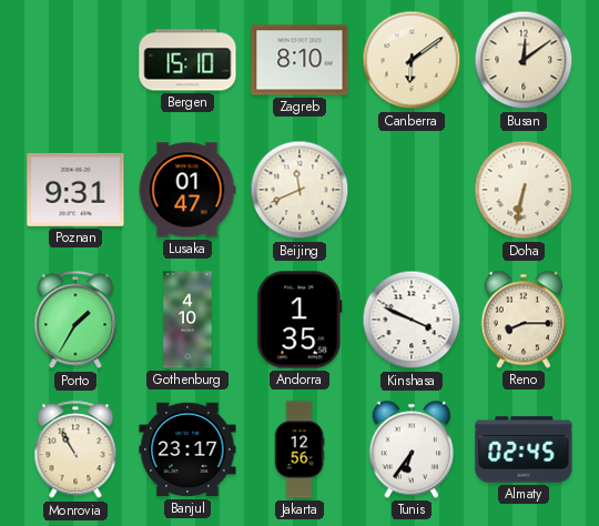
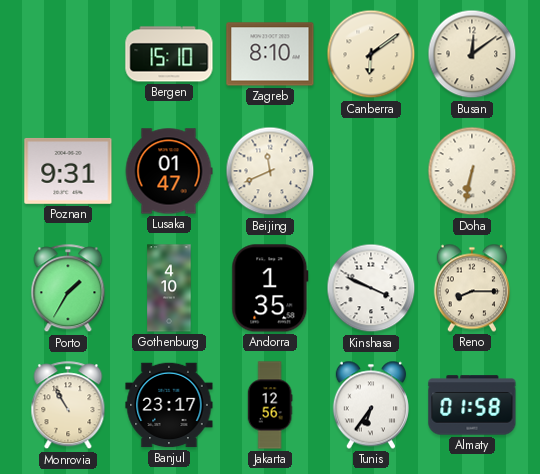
Almaty: 02:45 -> 01:58 (472, 405)
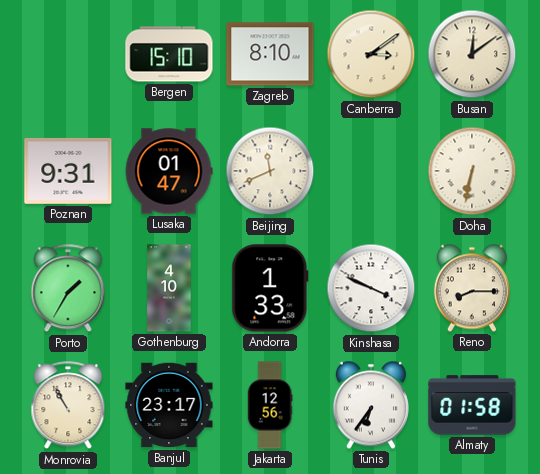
Canberra: 6:09 -> 3:09 (371, 54)
Andorra: 1:35 -> 1:33 (270, 288)
